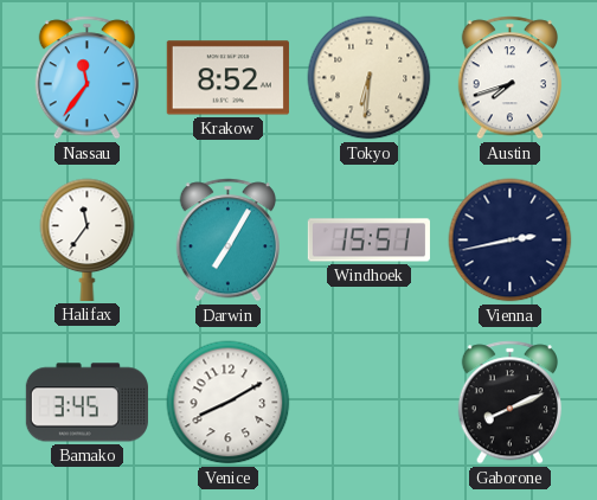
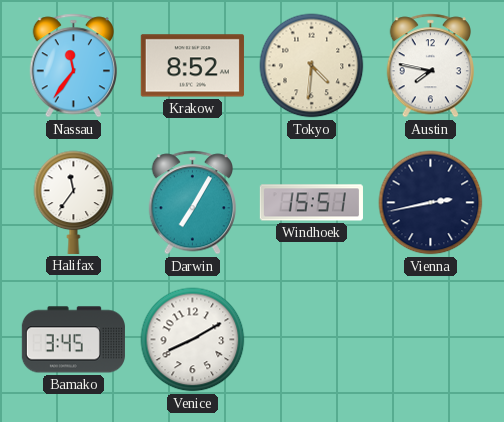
Tokyo: 6:31 -> 4:31 (312, 66)
Austin: 7:42 -> 7:47 (430, 66)
Gaborone: 8:11 -> none (509, 403)
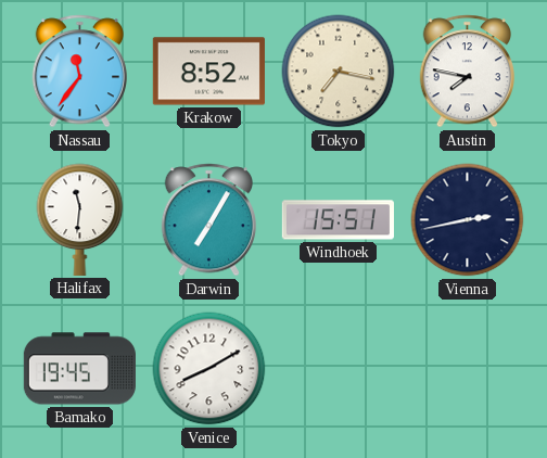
Tokyo: 4:31 -> 7:17 (339, 72)
Halifax: 11:36 -> 11:31 (80, 219)
Bamako: 3:45 -> 19:45 (79, 369)
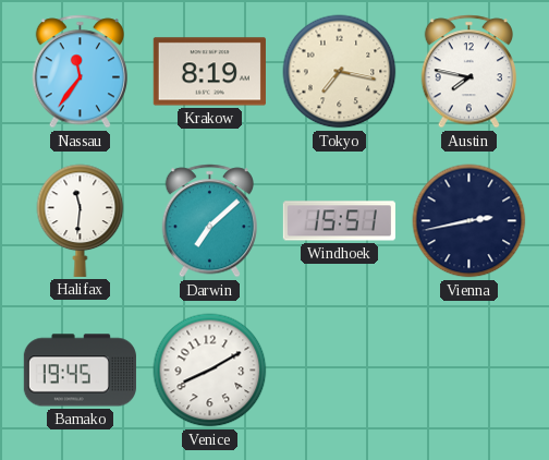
Krakow: 8:52 -> 8:19 (209, 72)
Darwin: 7:05 -> 7:08 (209, 221)
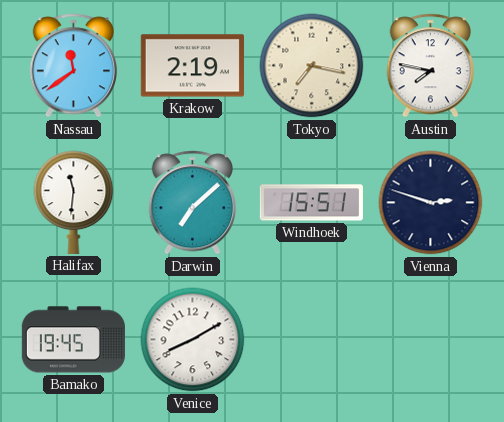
Nassau: 11:36 -> 11:39 (73, 66)
Krakow: 8:19 -> 2:19 (192, 66)
Vienna: 2:43 -> 2:48 (431, 203)
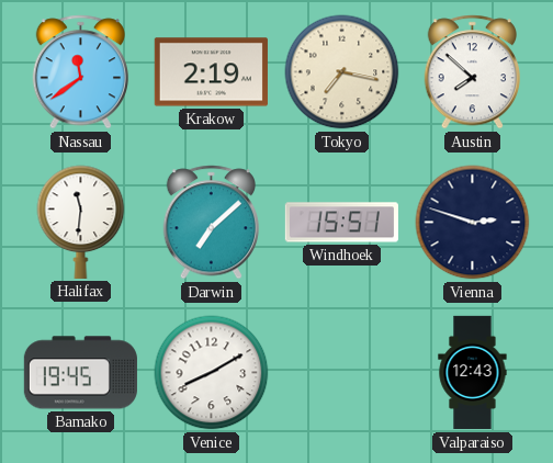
Austin: 7:47 -> 7:52 (472, 72)
Valparaiso: none -> 12:43 (473, 373)
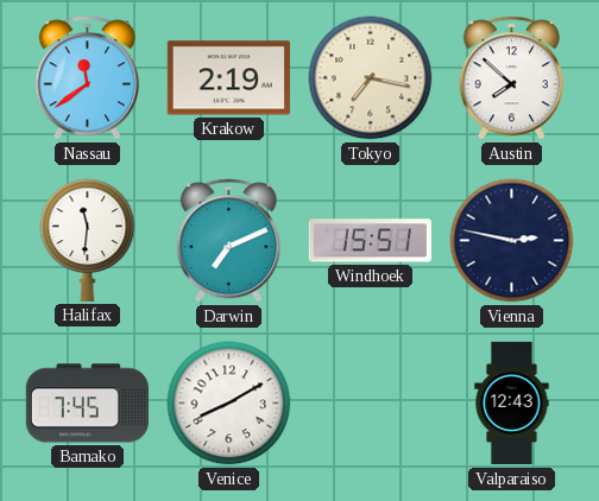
Darwin: 7:08 -> 7:11 (228, 241)
Vienna: 2:48 -> 2:47 (512, 241)
Bamako: 19:45 -> 7:45 (87, 404)
